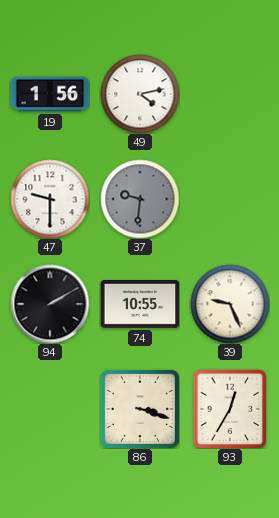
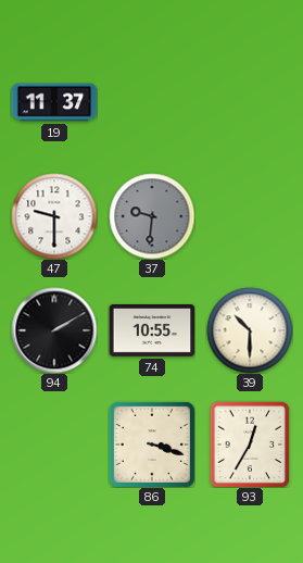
19: 1:56 -> 11:37 (54, 102)
49: 4:13 -> none (140, 94)
39: 9:26 -> 10:30 (250, 330)
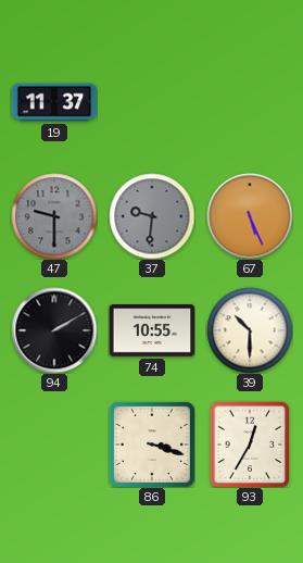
47 dial: white -> grey (54, 216)
67: none -> 5:26 (250, 216)
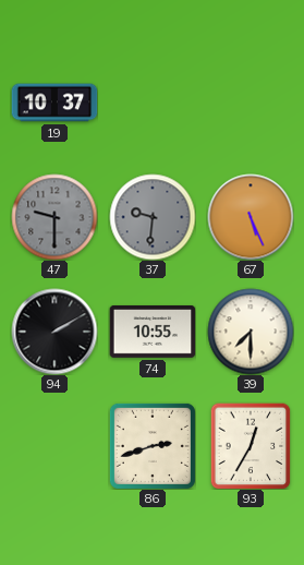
19: 11:37 -> 10:37 (54, 103)
39: 10:30 -> 7:30 (251, 332)
86: 3:18 -> 2:42 (153, 446)
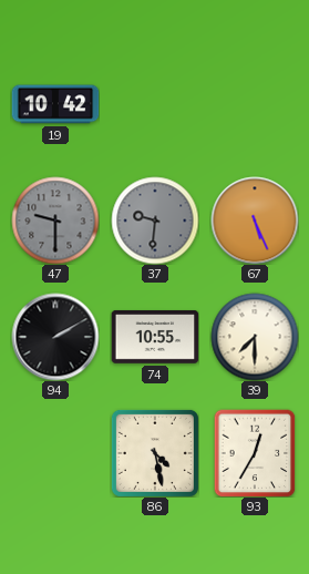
19: 10:37 -> 10:42 (55, 104)
86: 2:42 -> 4:28 (155, 453)
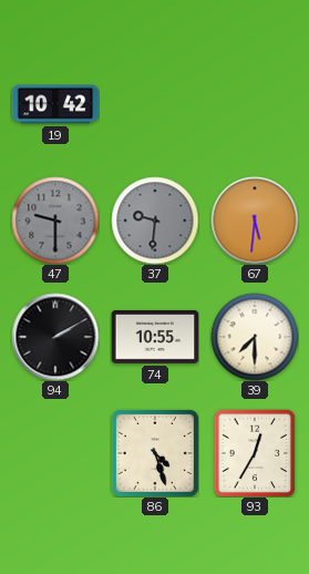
67: 5:26 -> 5:31 (255, 221)
86: 4:28 -> 4:27 (155, 453)
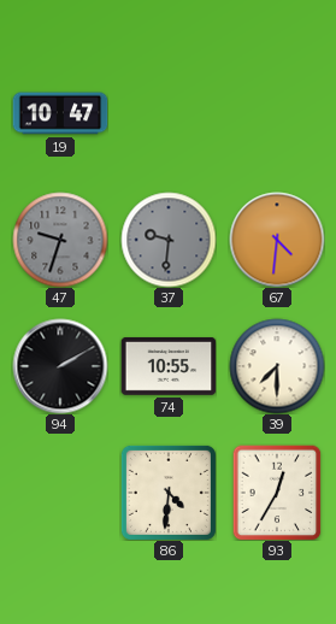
19: 10:42 -> 10:47 (60, 113)
47: 9:30 -> 9:33 (60, 240)
67: 5:31 -> 4:31 (277, 240)
86: 4:27 -> 4:31 (169, 493)
